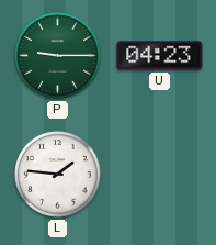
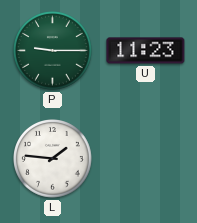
U: 04:23 -> 11:23 (146, 51)
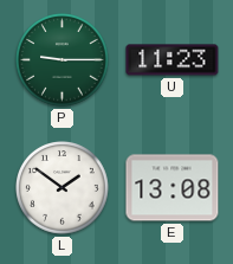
L: 1:46 -> 1:51 (63, 188)
E: none -> 13:08 (173, 188)
